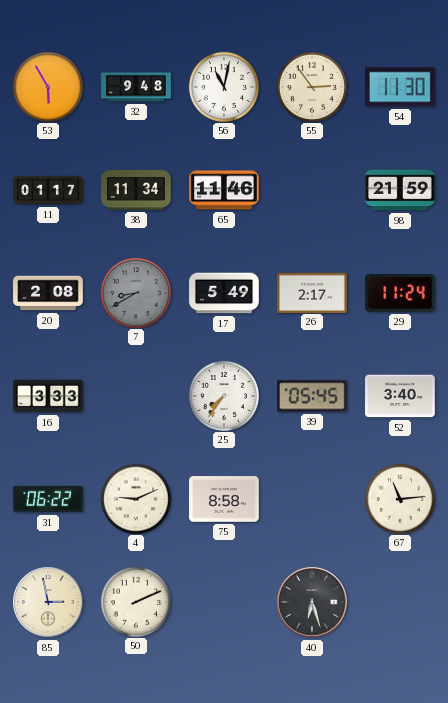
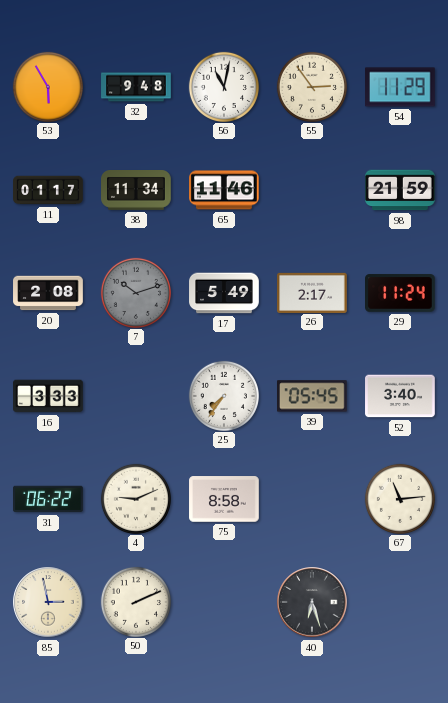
54: 11:30 -> 11:29 (401, 87)
7: 8:40 -> 10:12 (135, 292)
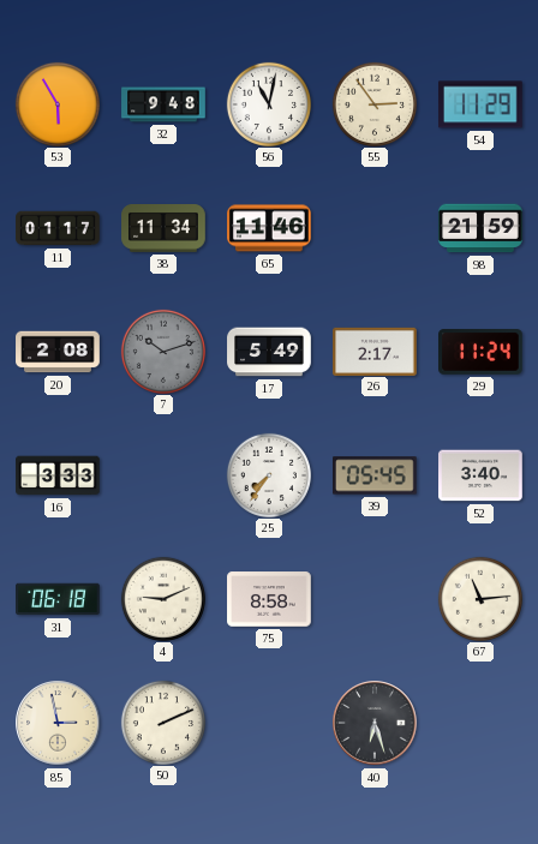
31: 06:22 -> 06:18 (58, 599)
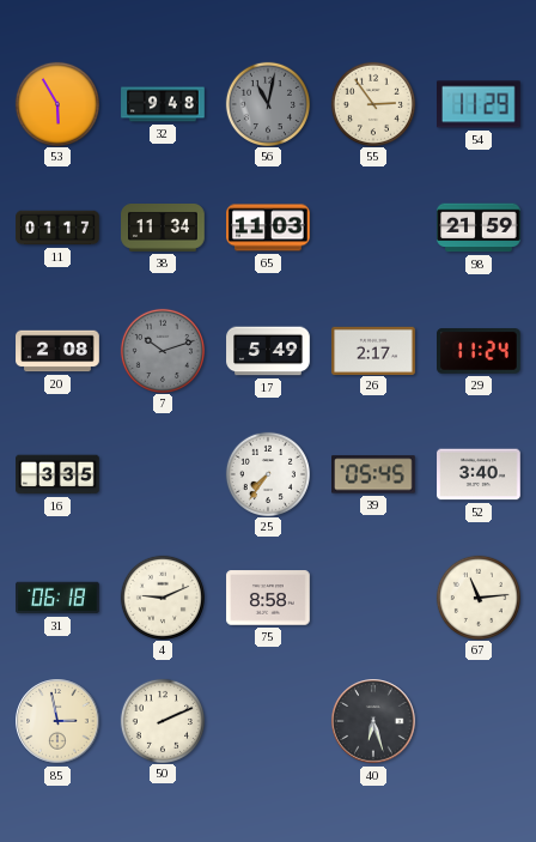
56 dial: white -> grey (267, 103)
65: 11:46 -> 11:03 (269, 228)
16: 3:33 -> 3:35 (57, 474)
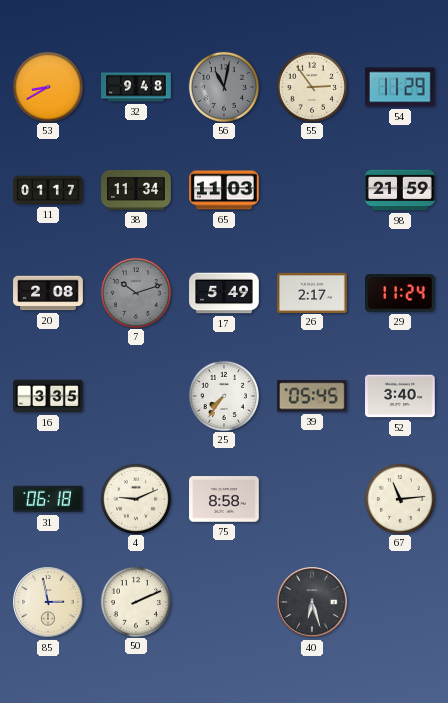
53: 5:55 -> 8:40 (47, 86)
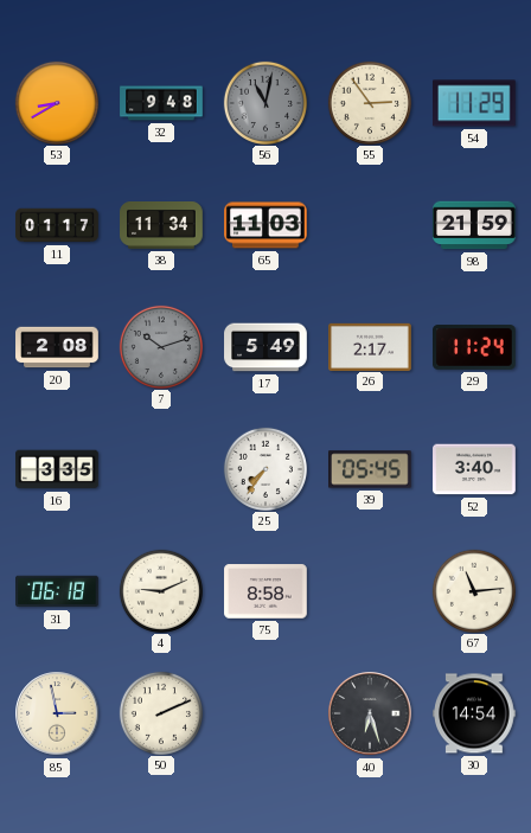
30: none -> 14:54 (474, 713)
